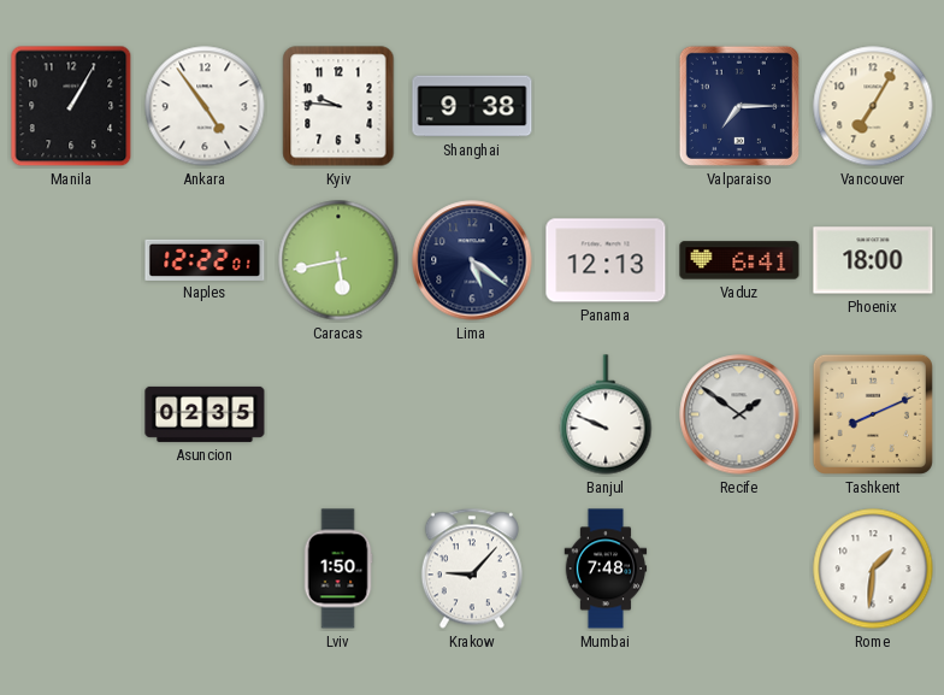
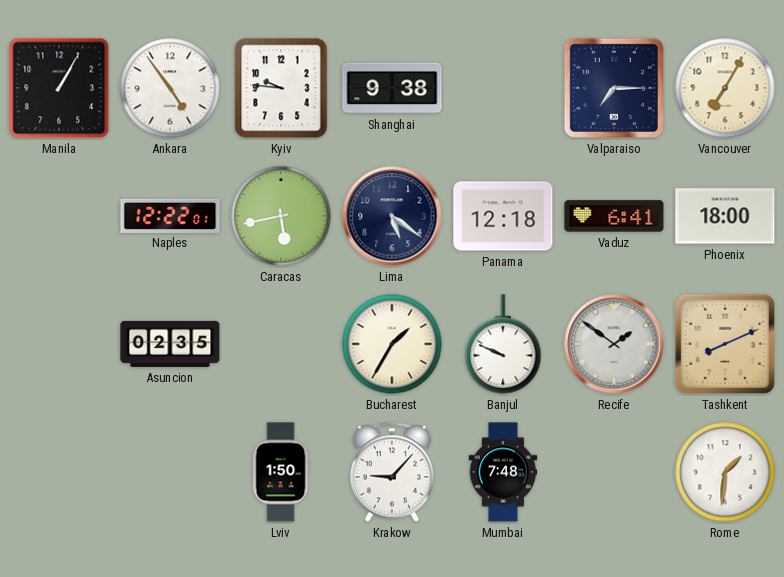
Panama: 12:13 -> 12:18 (503, 216)
Bucharest: none -> 1:35 (392, 344)
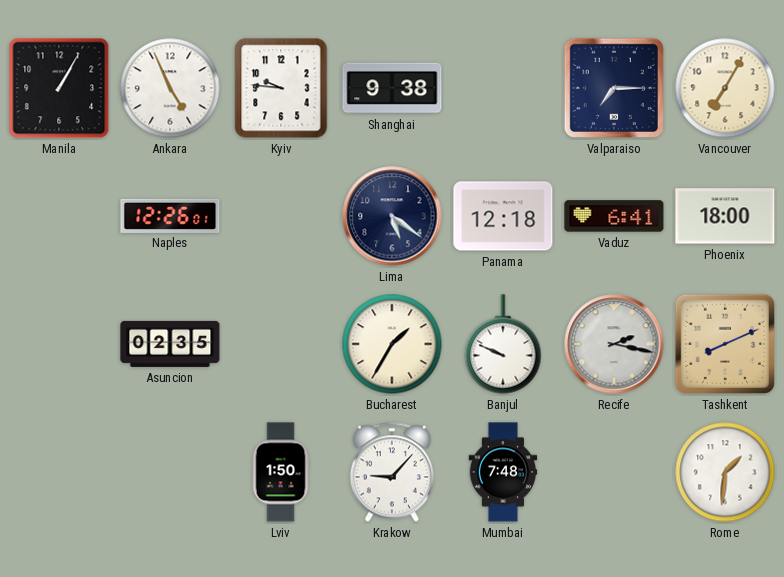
Ankara: 4:54 -> 4:56 (170, 88)
Naples: 12:22 -> 12:26 (170, 215)
Caracas: 5:43 -> none (281, 216)
Recife: 1:51 -> 2:17 (614, 344)
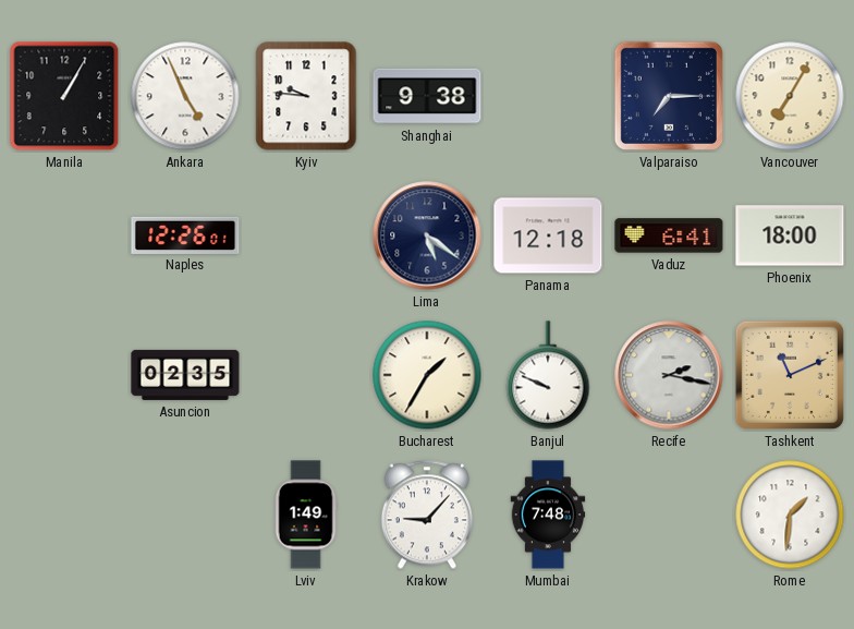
Tashkent: 8:11 -> 11:11 (790, 375)
Lviv: 1:50 -> 1:49 (306, 515)
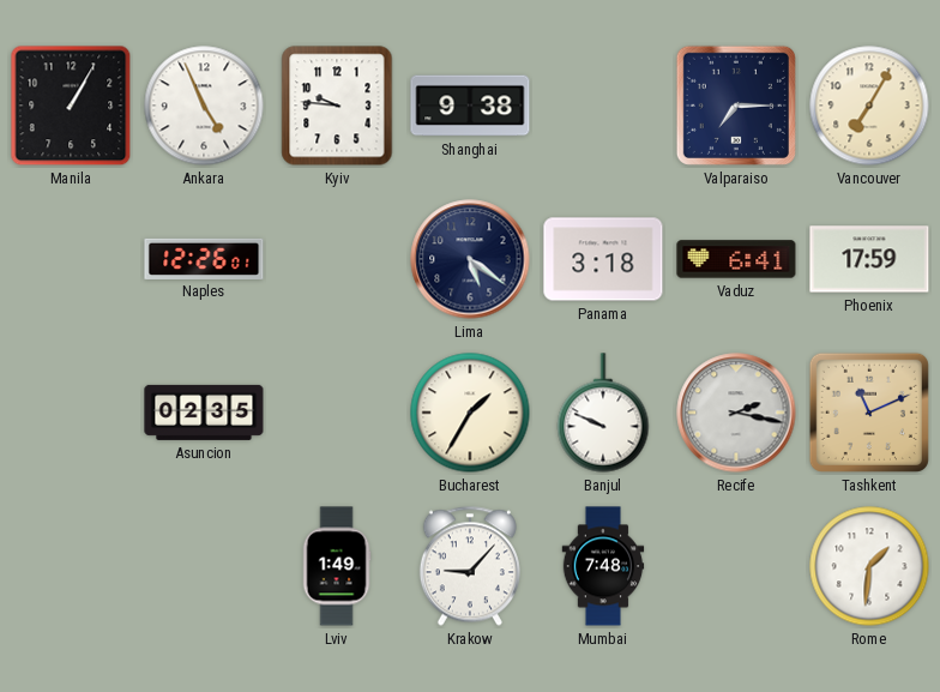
Panama: 12:18 -> 3:18 (603, 259)
Phoenix: 18:00 -> 17:59 (869, 259)
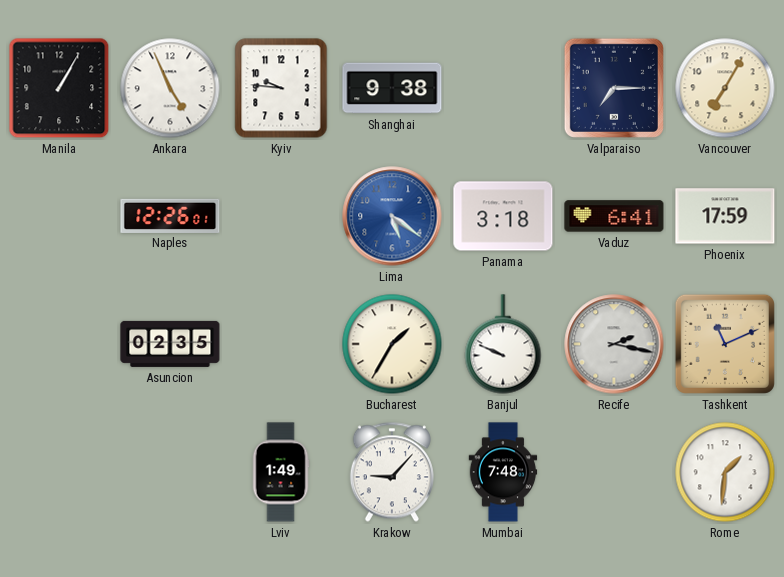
Lima dial: navy -> blue (392, 216)
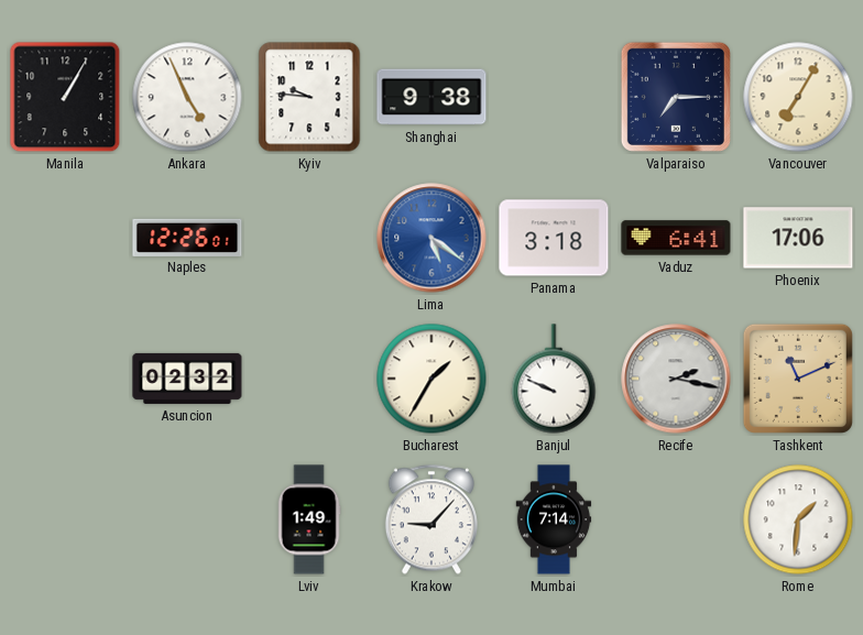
Phoenix: 17:59 -> 17:06 (798, 238)
Asuncion: 02:35 -> 02:32 (187, 379)
Mumbai: 7:48 -> 7:14 (554, 519)
